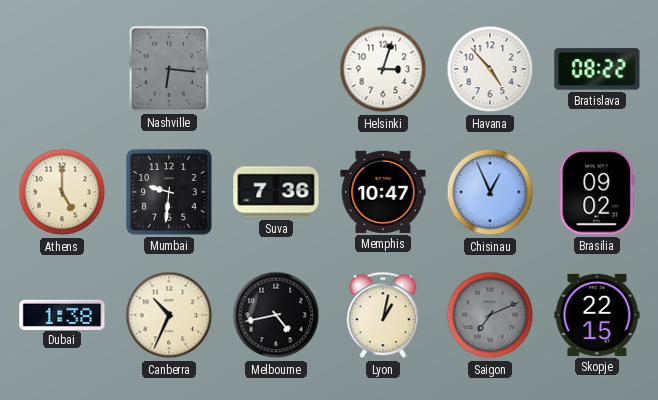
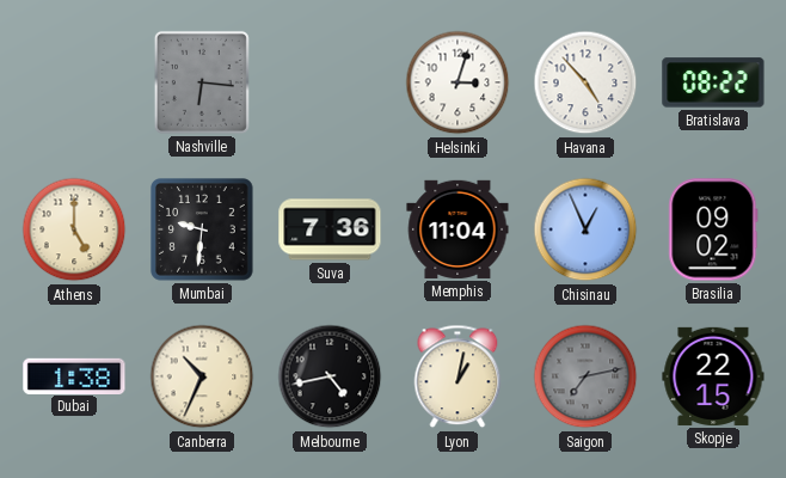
Memphis: 10:47 -> 11:04 (458, 229)
Saigon: 7:11 -> 7:13 (585, 376)
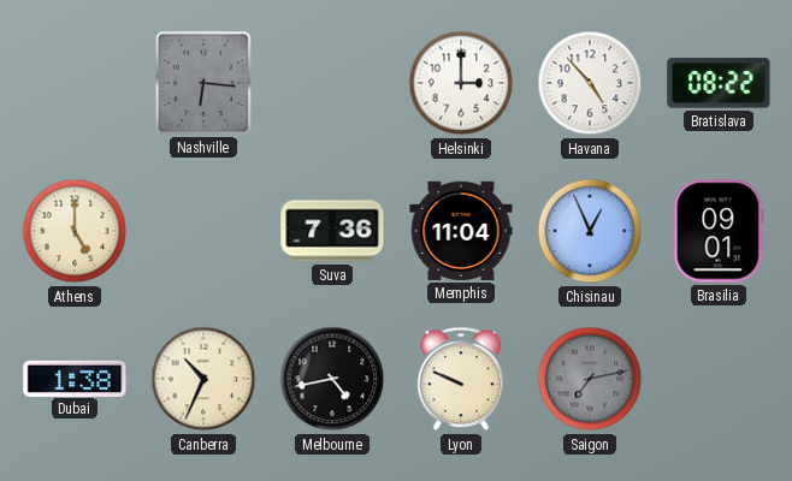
Helsinki: 3:03 -> 3:00 (461, 83)
Mumbai: 9:31 -> none (202, 229)
Brasilia: 09:02 -> 09:01 (719, 231)
Lyon: 1:02 -> 9:49 (461, 379)
Skopje: 22:15 -> none (713, 376)
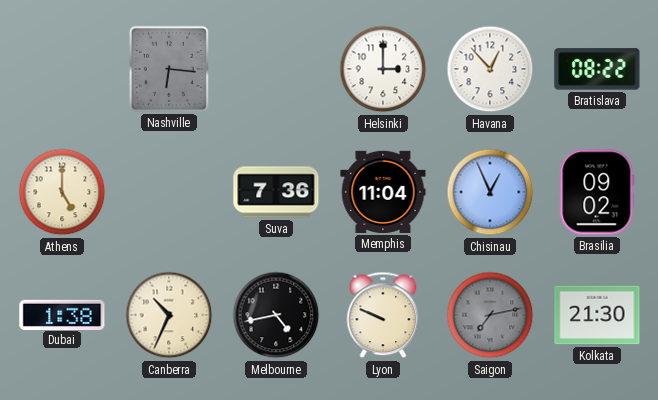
Havana: 4:53 -> 12:53 (490, 69)
Brasilia: 09:01 -> 09:02 (597, 192)
Kolkata: none -> 21:30 (597, 315)
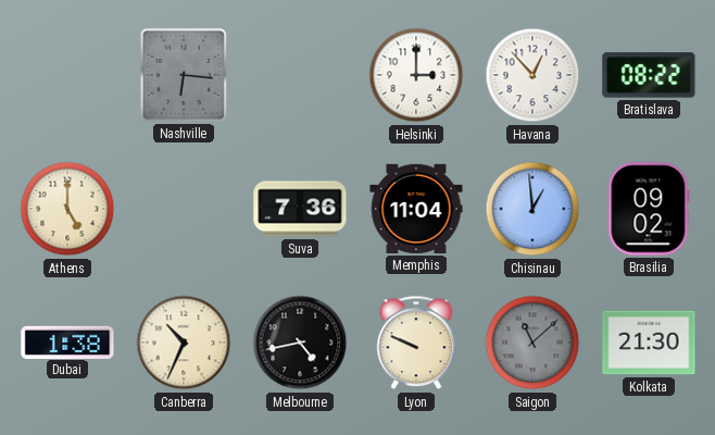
Chisinau: 12:56 -> 12:59 (532, 209)
Saigon: 7:13 -> 11:08 (532, 343)
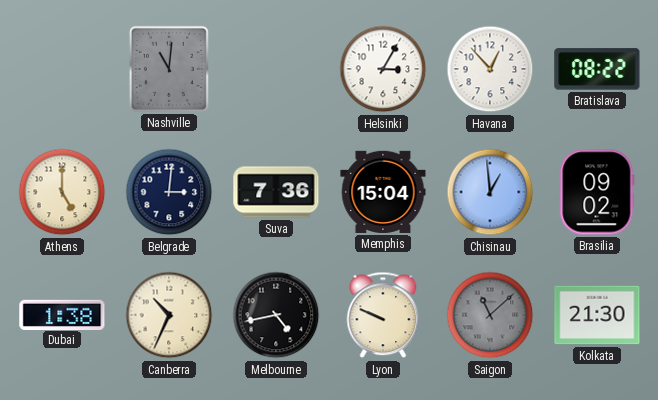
Nashville: 6:16 -> 11:01 (169, 69)
Helsinki: 3:00 -> 3:05 (383, 69)
Belgrade: none -> 3:01 (169, 192)
Memphis: 11:04 -> 15:04 (383, 192)
